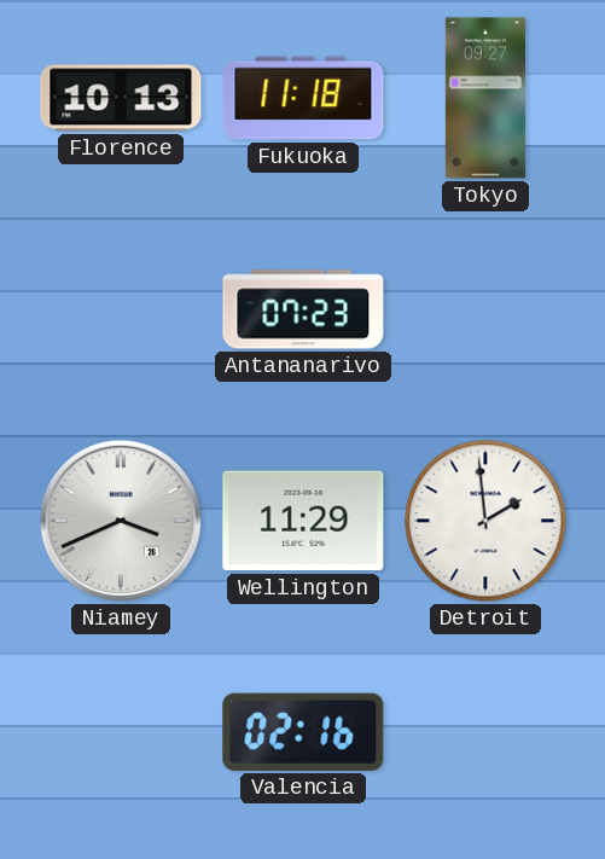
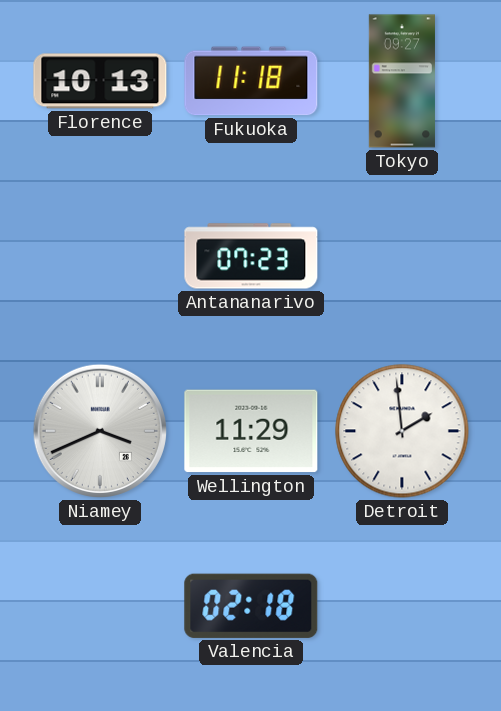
Valencia: 02:16 -> 02:18 (251, 606)
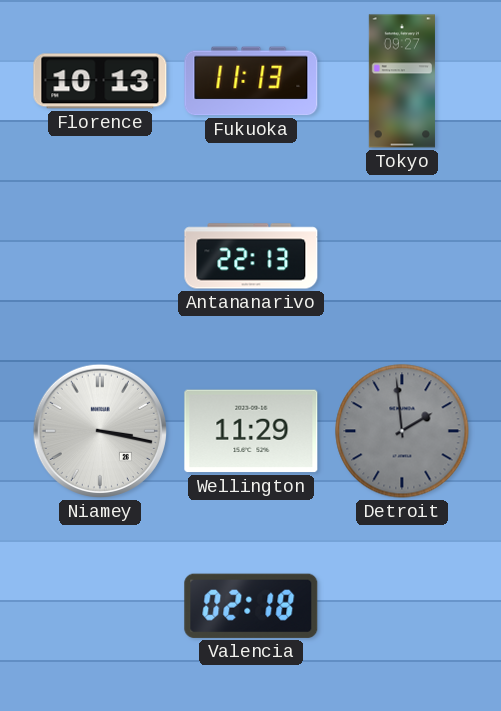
Fukuoka: 11:18 -> 11:13 (251, 81)
Antananarivo: 07:23 -> 22:13 (251, 256)
Niamey: 3:41 -> 3:17 (100, 431)
Detroit dial: white -> grey (402, 431)
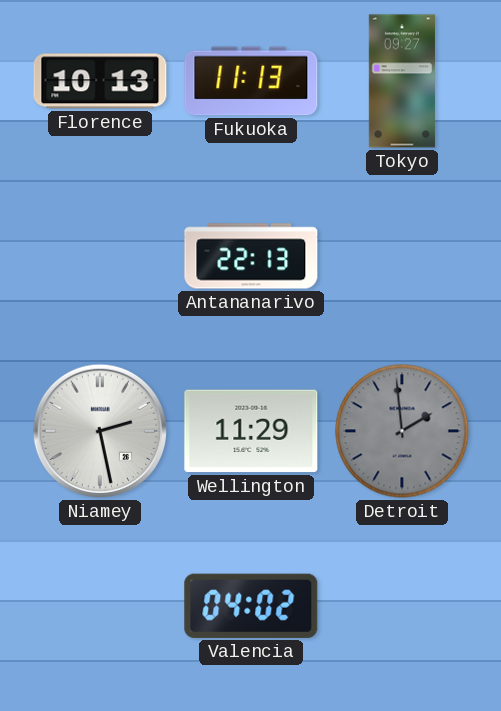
Niamey: 3:17 -> 2:28 (100, 431)
Valencia: 02:18 -> 04:02 (251, 606)
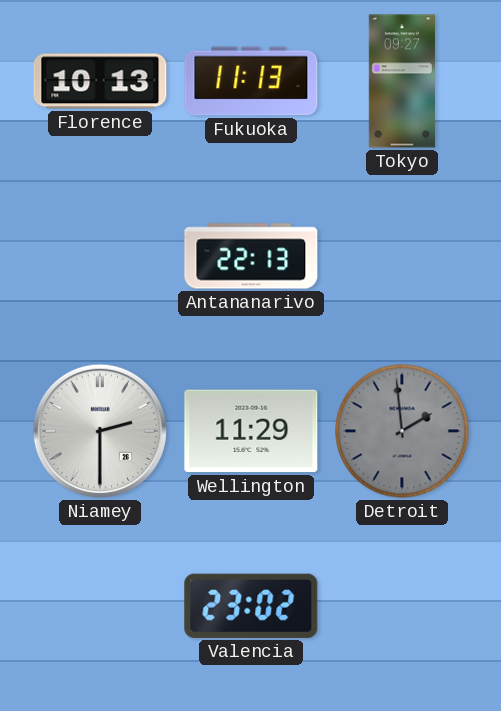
Niamey: 2:28 -> 2:30 (100, 431)
Valencia: 04:02 -> 23:02 (251, 606)
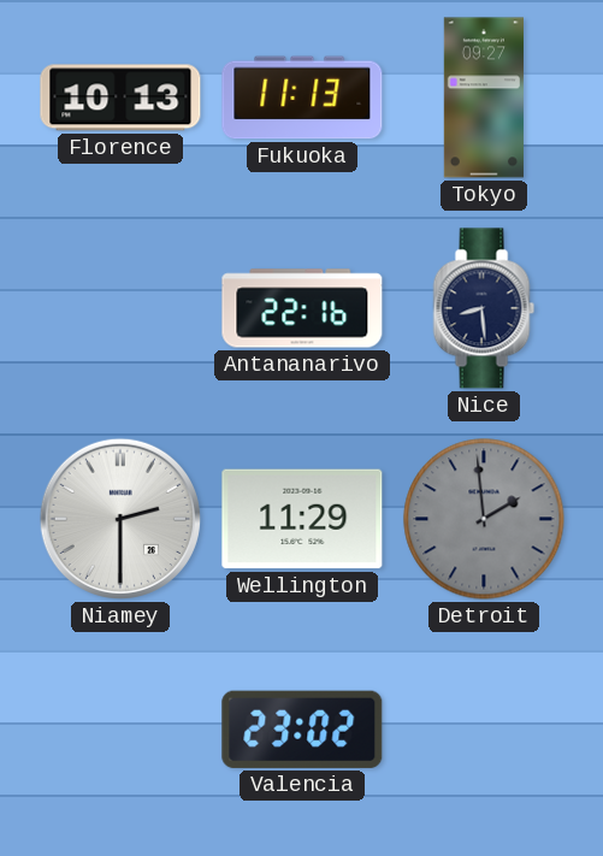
Antananarivo: 22:13 -> 22:16 (302, 308)
Nice: none -> 8:29 (484, 308)
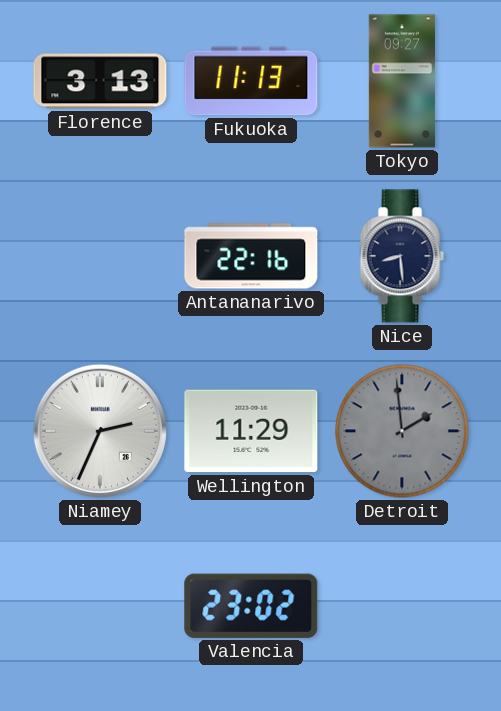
Florence: 10:13 -> 3:13 (100, 81)
Niamey: 2:30 -> 2:34 (100, 431)
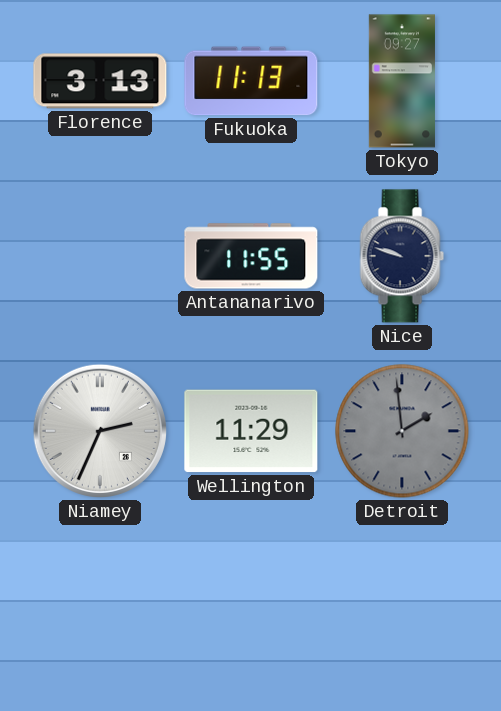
Antananarivo: 22:16 -> 11:55 (251, 256)
Nice: 8:29 -> 9:48 (402, 256)
Valencia: 23:02 -> none (251, 606)
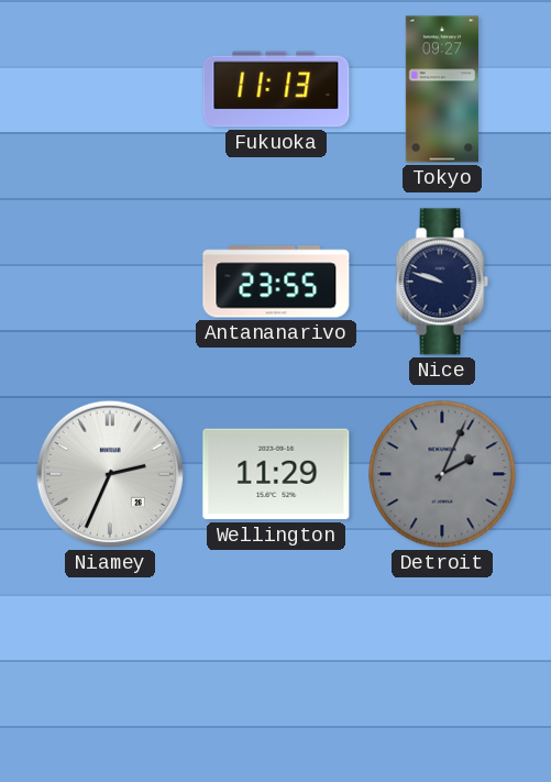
Florence: 3:13 -> none (100, 81)
Antananarivo: 11:55 -> 23:55 (276, 282)
Detroit: 1:59 -> 2:04 (442, 474)
